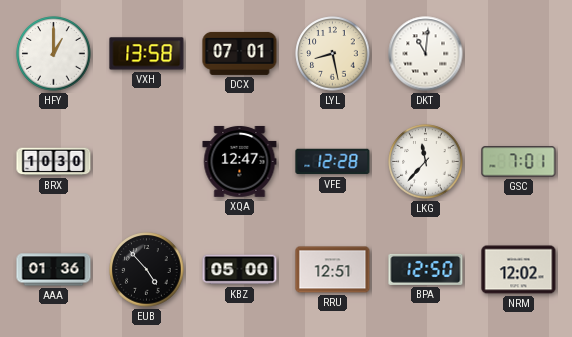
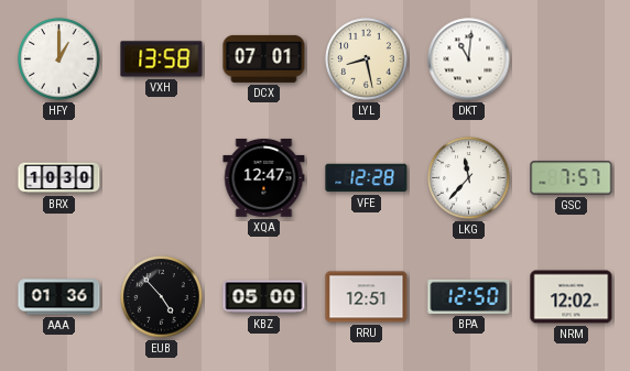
GSC: 7:01 -> 7:57 (572, 178)
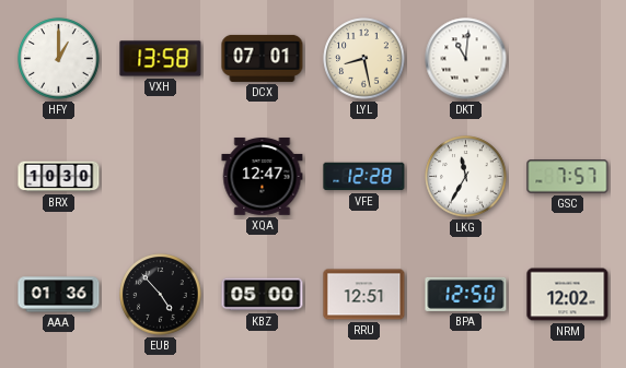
LKG: 11:37 -> 11:35 (466, 177)
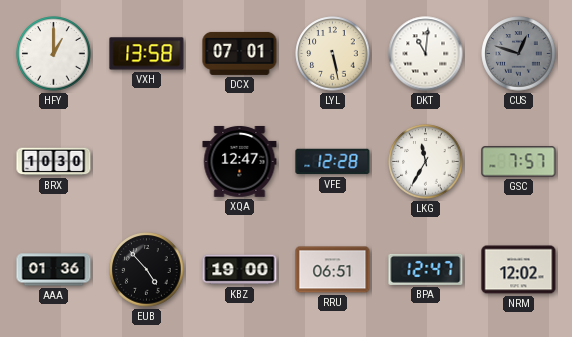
LYL: 8:28 -> 5:28 (333, 54)
CUS: none -> 12:48 (519, 54)
KBZ: 05:00 -> 19:00 (240, 270)
RRU: 12:51 -> 06:51 (333, 270)
BPA: 12:50 -> 12:47 (426, 269)
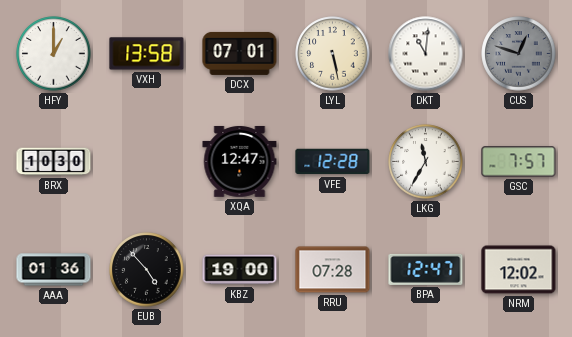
RRU: 06:51 -> 07:28 (333, 270)
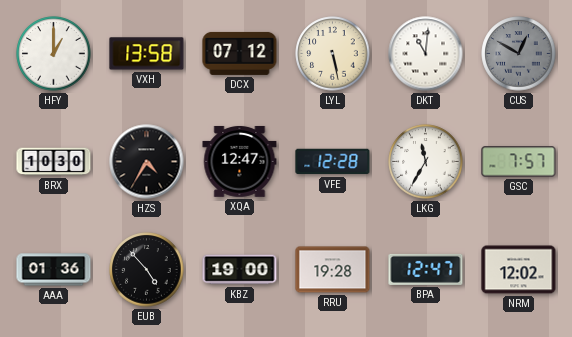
DCX: 07:01 -> 07:12 (240, 53)
CUS: 12:48 -> 12:50 (519, 54)
HZS: none -> 4:35 (147, 162)
RRU: 07:28 -> 19:28 (333, 270)
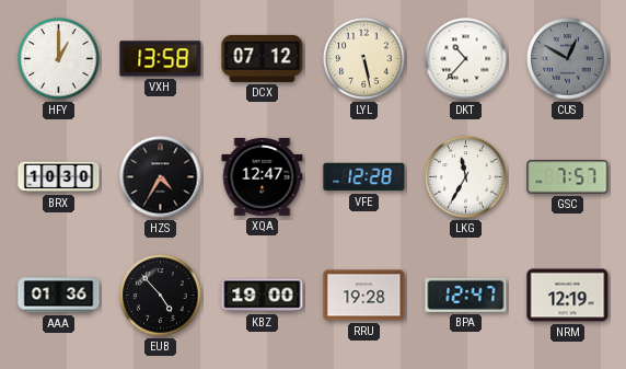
DKT: 11:01 -> 10:37 (466, 59)
NRM: 12:02 -> 12:19 (568, 296)
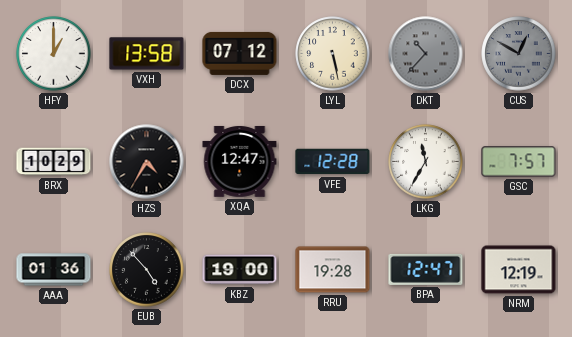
DKT dial: white -> grey (426, 54)
BRX: 10:30 -> 10:29 (54, 162)
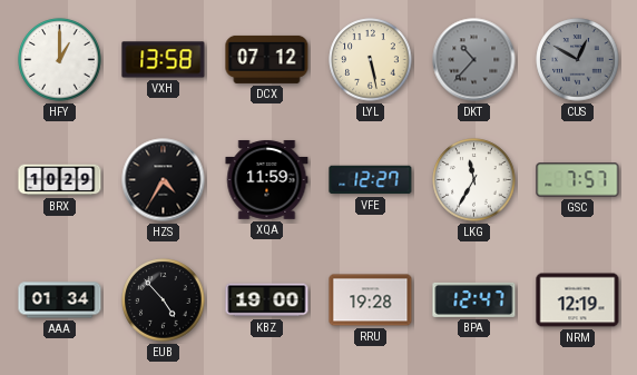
XQA: 12:47 -> 11:59 (267, 179)
VFE: 12:28 -> 12:27 (371, 180)
AAA: 01:36 -> 01:34 (60, 300)
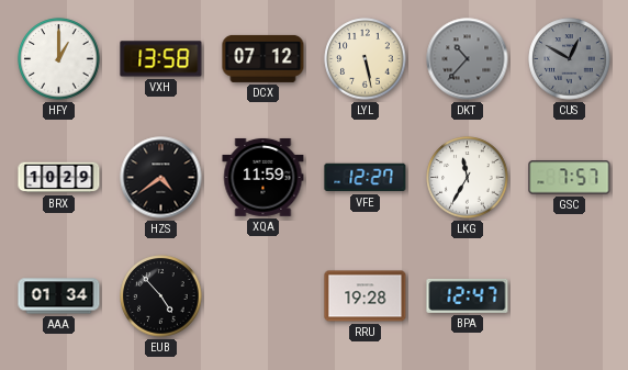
HZS: 4:35 -> 4:39 (161, 178)
KBZ: 19:00 -> none (267, 300)
NRM: 12:19 -> none (578, 300)
